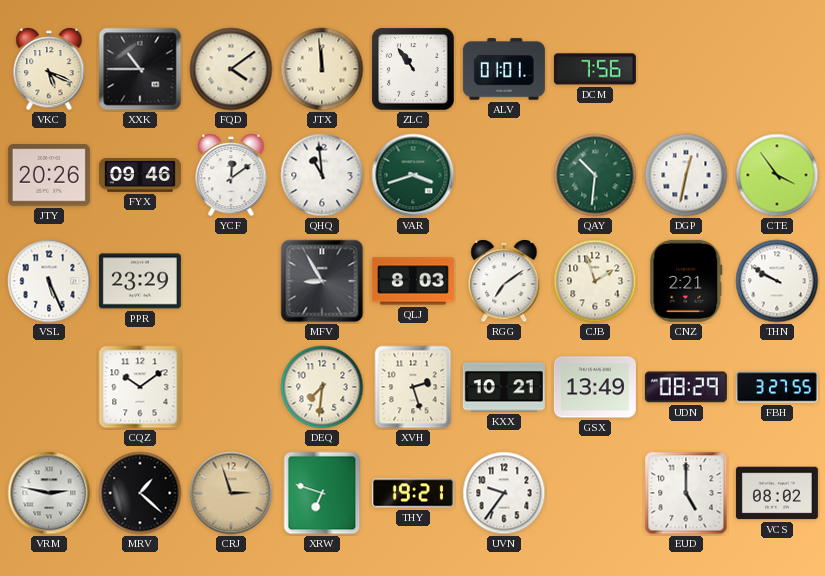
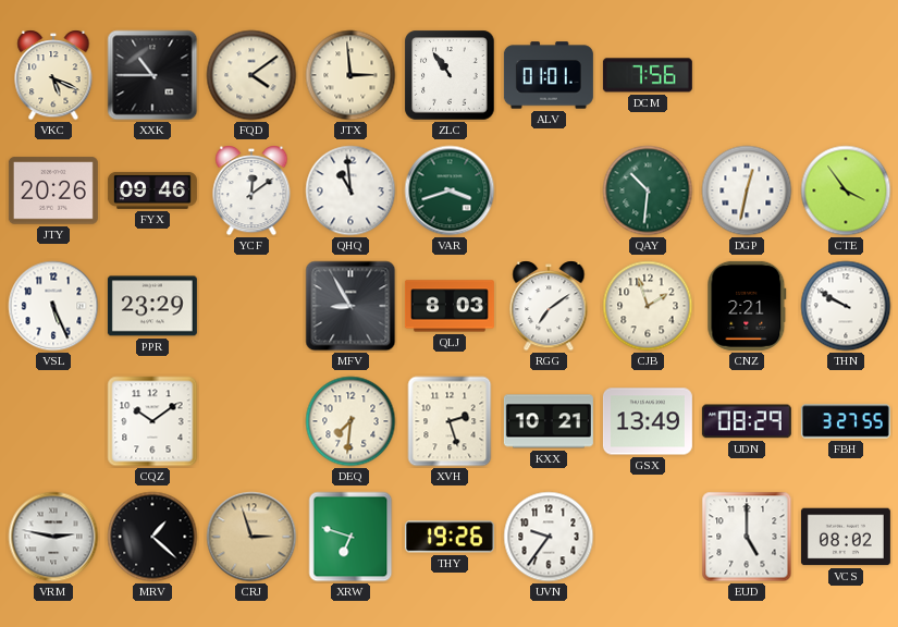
JTX: 11:59 -> 2:59 (350, 75)
THY: 19:21 -> 19:26 (450, 537)
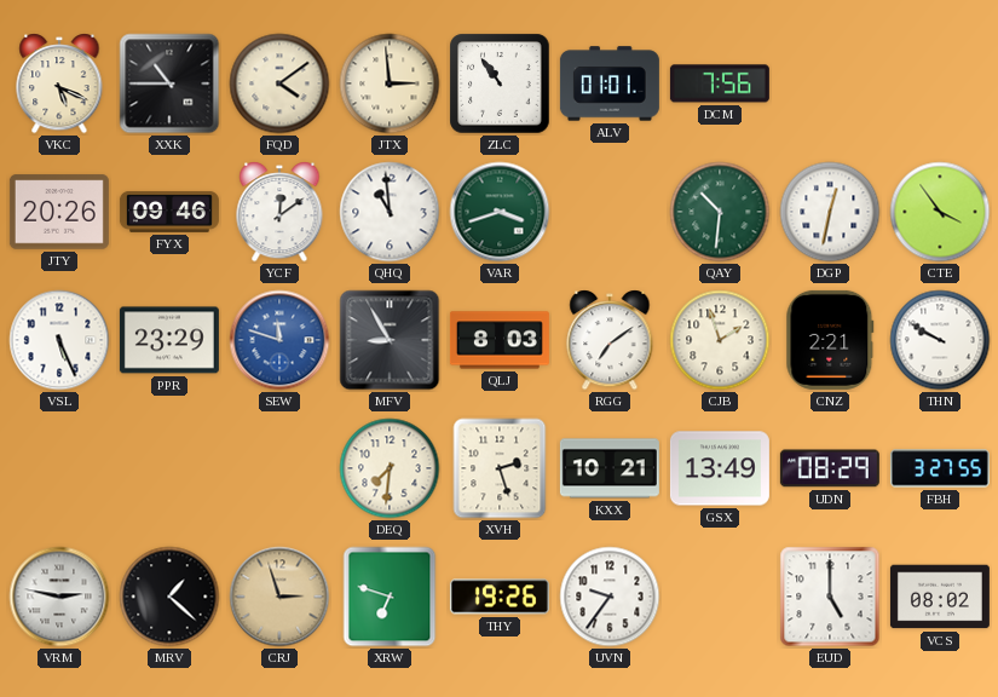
SEW: none -> 11:48 (279, 340)
CQZ: 10:09 -> none (152, 421)
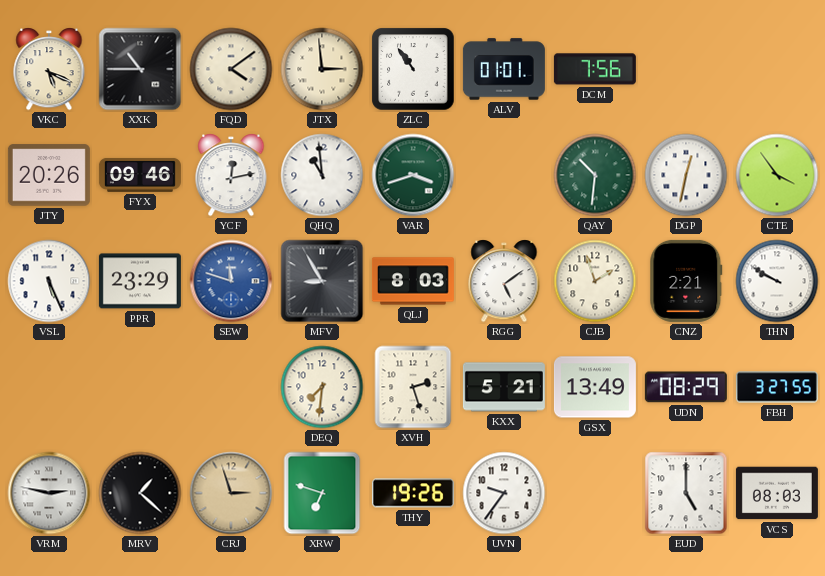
YCF: 12:09 -> 12:13 (231, 175)
RGG: 7:09 -> 5:09 (504, 281)
KXX: 10:21 -> 5:21 (504, 387)
VCS: 08:02 -> 08:03 (777, 493)
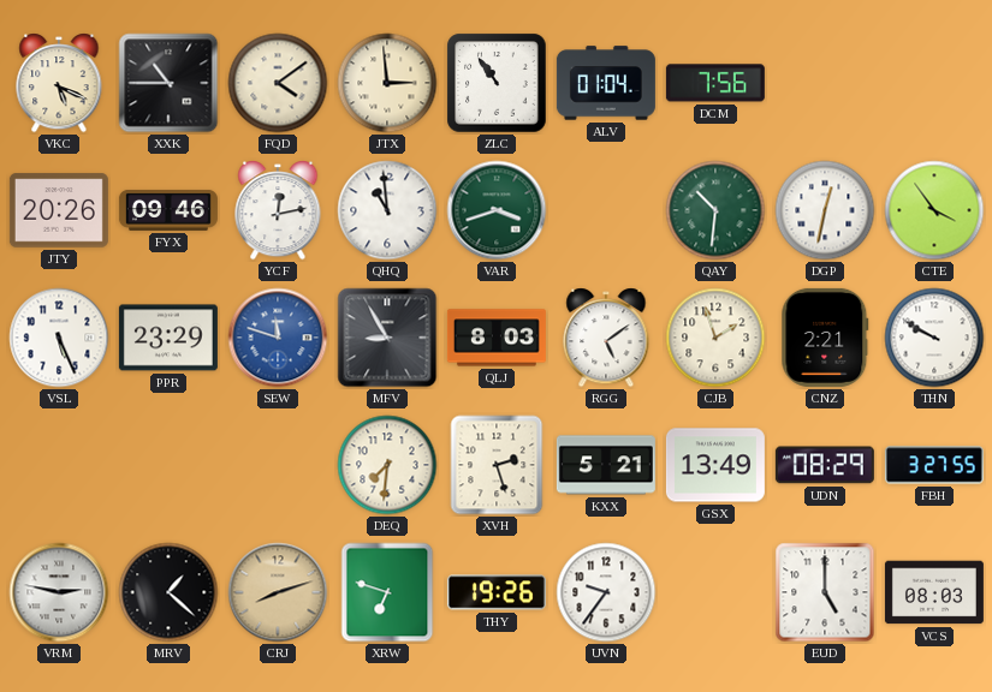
ALV: 01:01 -> 01:04 (606, 83)
CRJ: 2:57 -> 8:12 (278, 592)
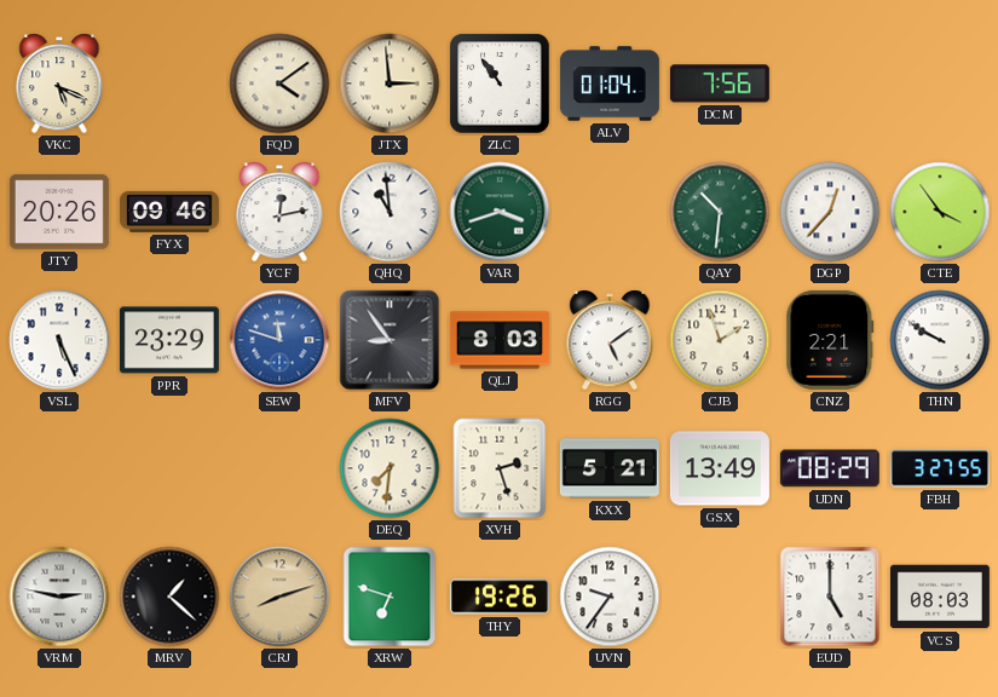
XXK: 10:45 -> none (168, 83)
DGP: 12:32 -> 12:37 (830, 212)
MFV: 8:55 -> 8:54 (390, 340)
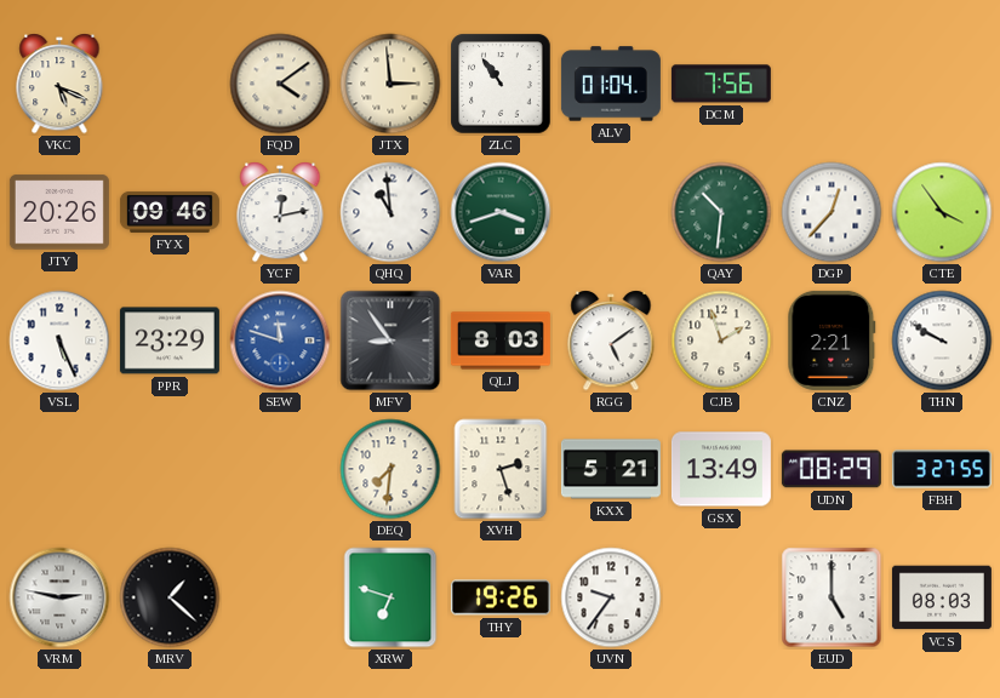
CRJ: 8:12 -> none (279, 597)
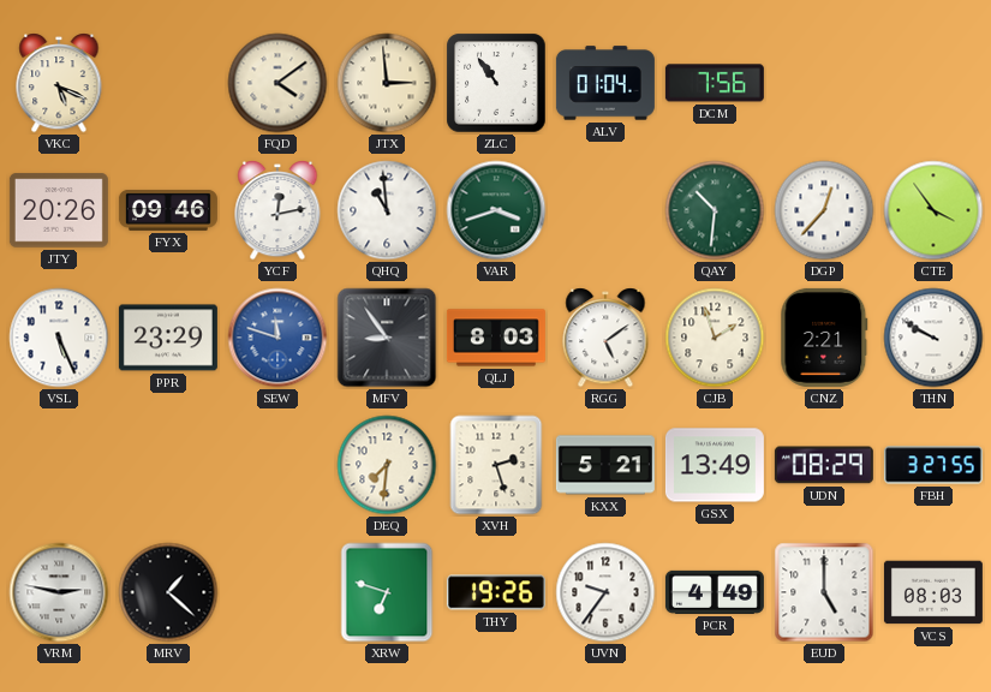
PCR: none -> 4:49 (715, 592)
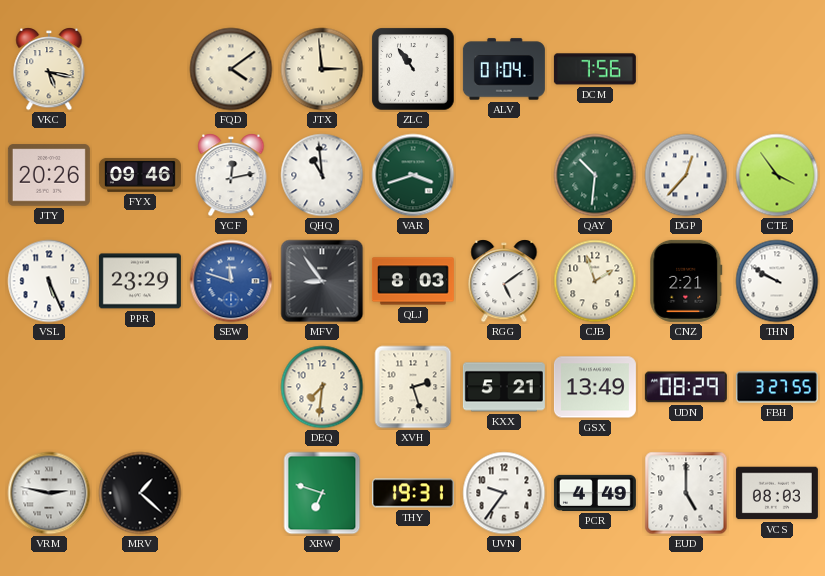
VKC: 5:19 -> 5:17 (49, 69)
THY: 19:26 -> 19:31 (413, 493)
